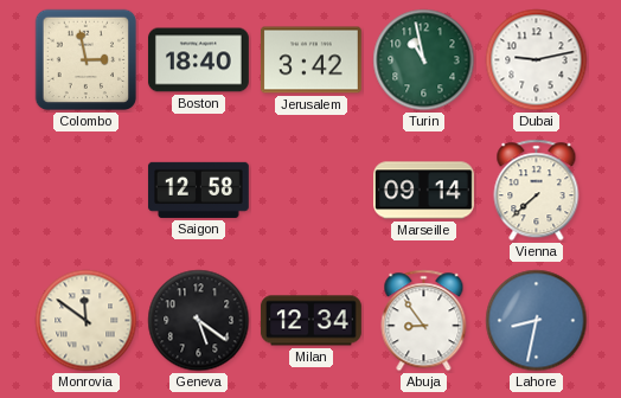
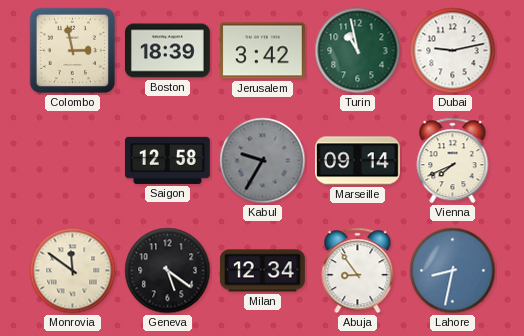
Boston: 18:40 -> 18:39 (168, 51)
Kabul: none -> 9:35 (263, 161)
Vienna: 7:38 -> 7:41 (453, 161)
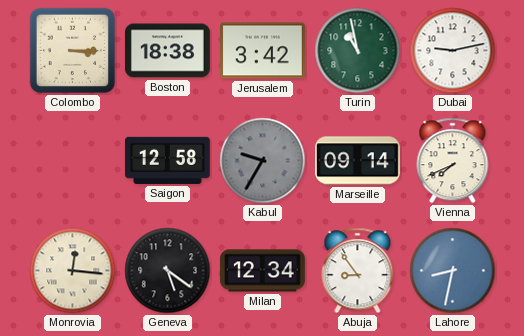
Colombo: 2:58 -> 3:15 (73, 51)
Boston: 18:39 -> 18:38 (168, 51)
Monrovia: 11:51 -> 12:16 (73, 271)
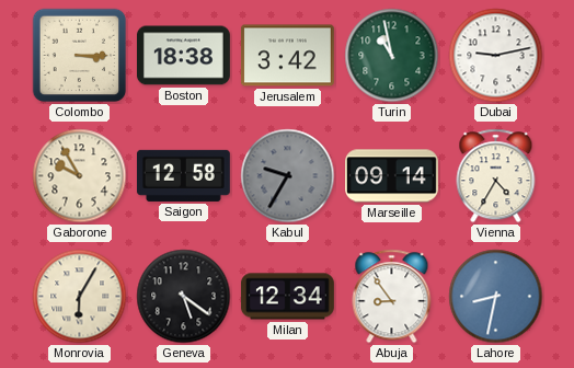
Gaborone: none -> 9:55 (80, 176)
Vienna: 7:41 -> 4:35 (496, 176)
Monrovia: 12:16 -> 6:05 (80, 297)
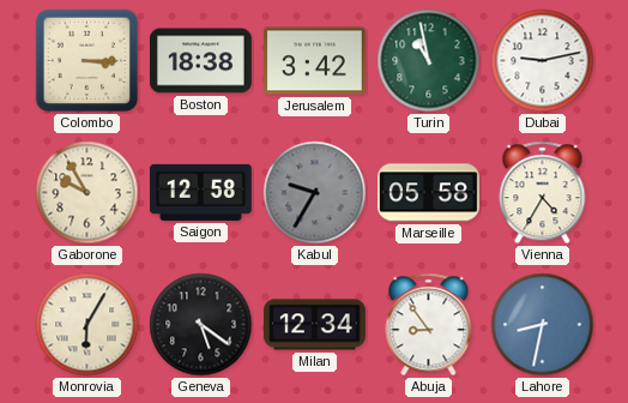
Marseille: 09:14 -> 05:58 (429, 193)
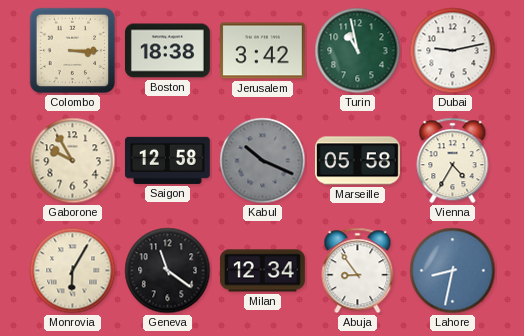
Kabul: 9:35 -> 10:19 (263, 161)
Geneva: 5:21 -> 11:21 (168, 271)
